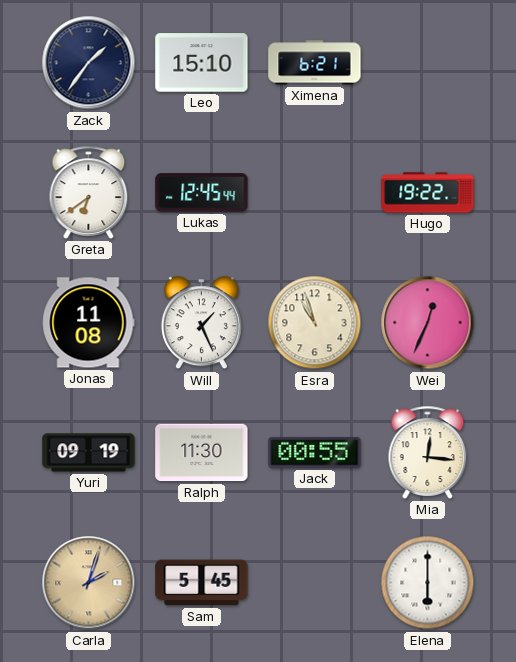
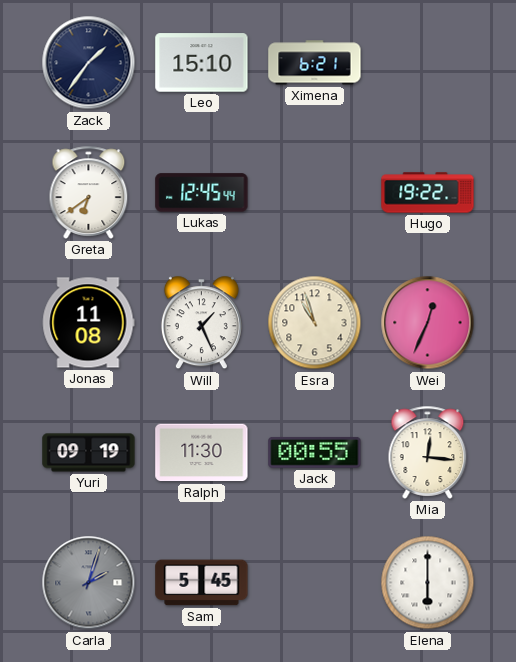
Carla dial: champagne -> grey (89, 583)
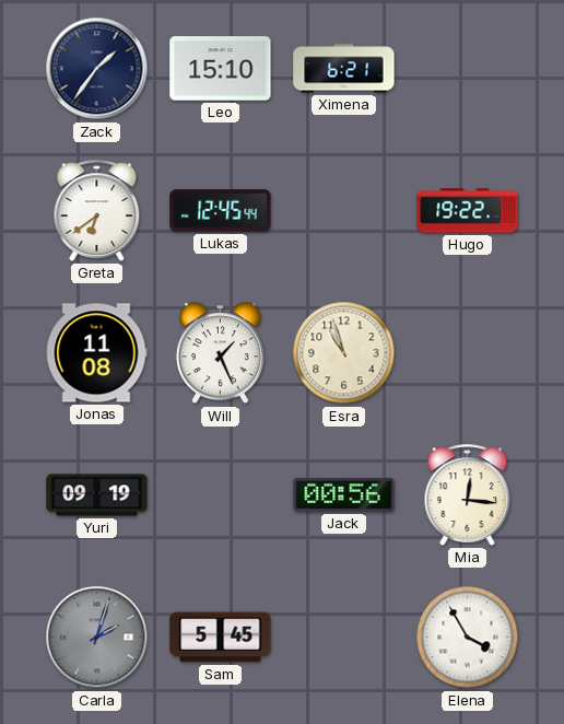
Wei: 12:34 -> none (428, 323)
Ralph: 11:30 -> none (202, 453)
Jack: 00:55 -> 00:56 (344, 495)
Elena: 6:00 -> 3:55 (468, 638)
